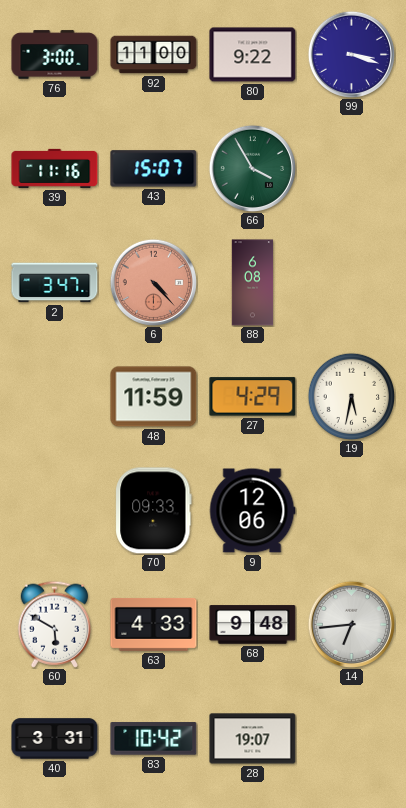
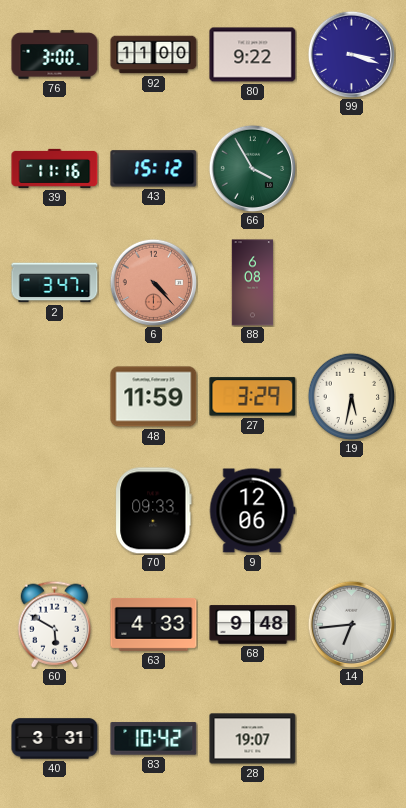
43: 15:07 -> 15:12 (154, 169)
27: 4:29 -> 3:29 (253, 397)
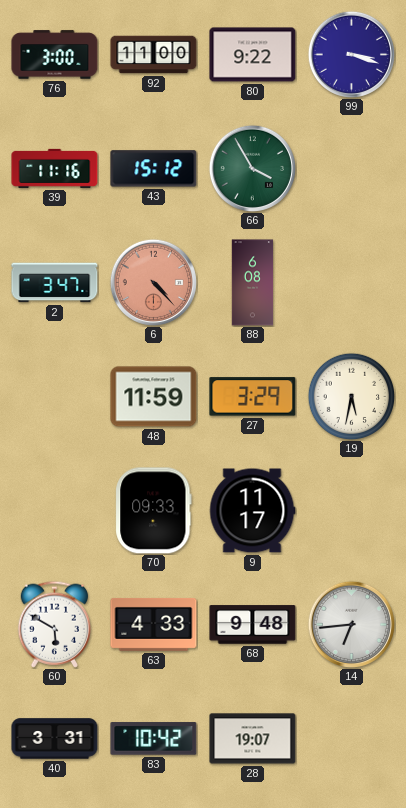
9: 12:06 -> 11:17 (252, 511)
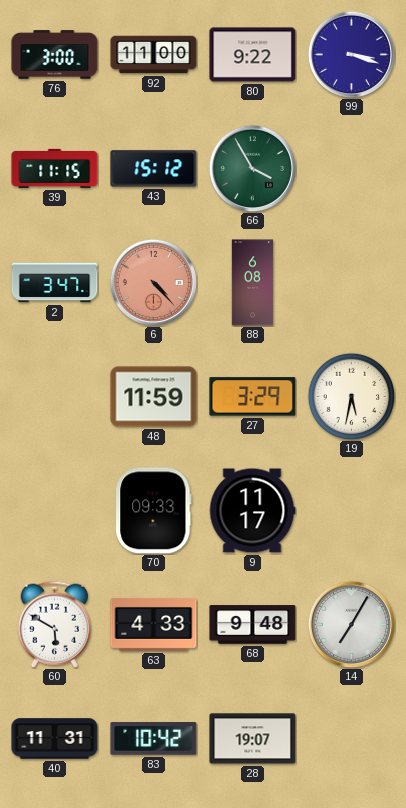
39: 11:16 -> 11:15 (55, 168)
14: 6:44 -> 7:05 (351, 624)
40: 3:31 -> 11:31 (55, 739)
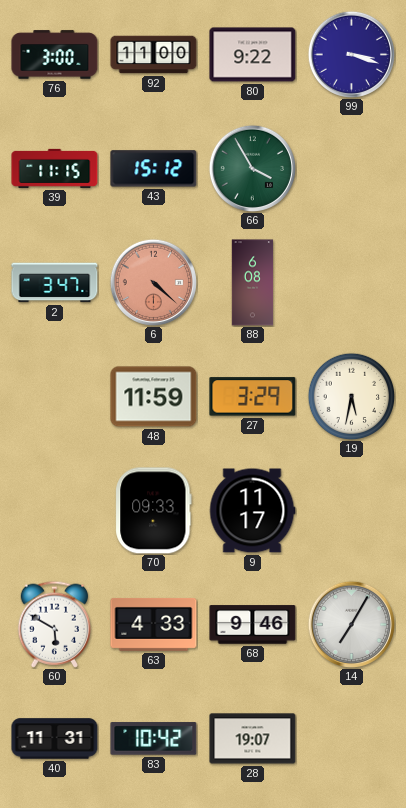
6: 4:23 -> 4:22 (153, 282)
68: 9:48 -> 9:46 (253, 625)
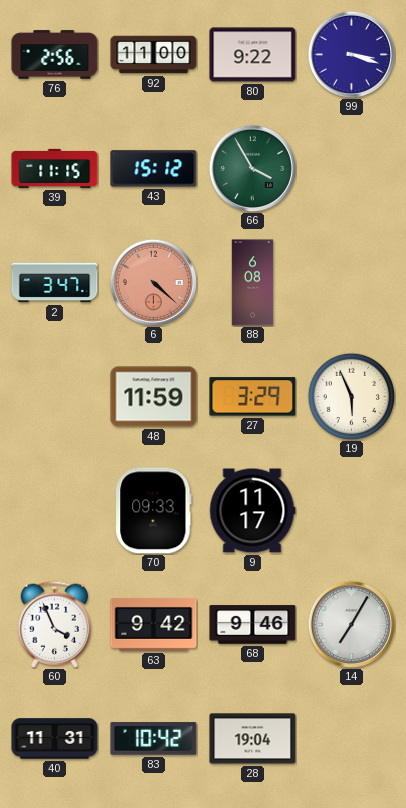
76: 3:00 -> 2:56 (55, 55)
19: 5:32 -> 5:56 (351, 396)
60: 5:50 -> 3:56 (55, 624)
63: 4:33 -> 9:42 (154, 624)
28: 19:07 -> 19:04 (253, 739)
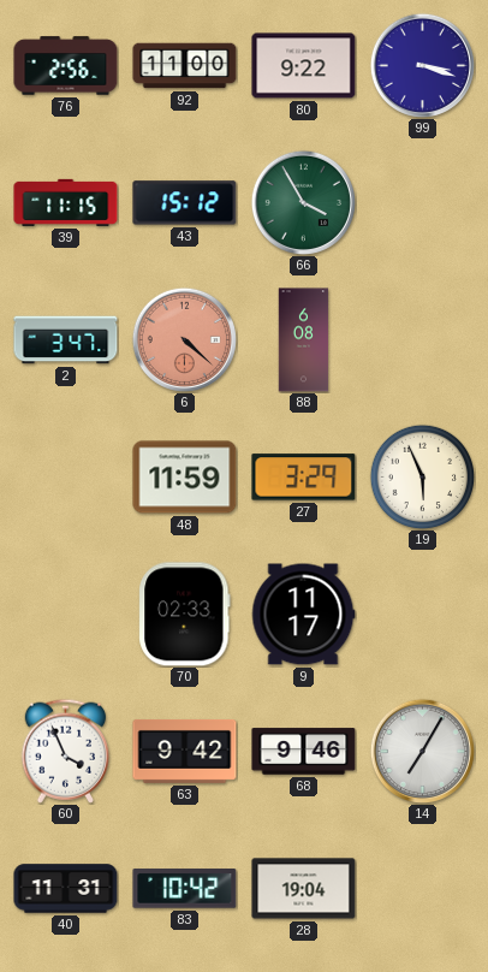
70: 09:33 -> 02:33 (185, 615)
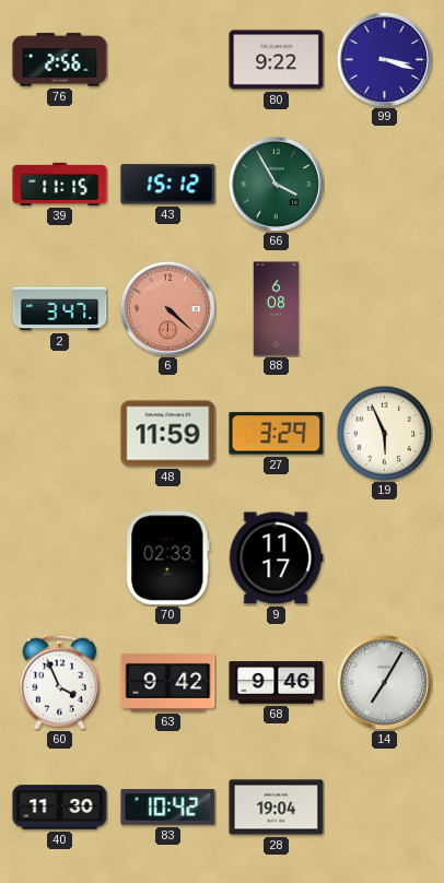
92: 11:00 -> none (185, 66)
40: 11:31 -> 11:30 (60, 808)
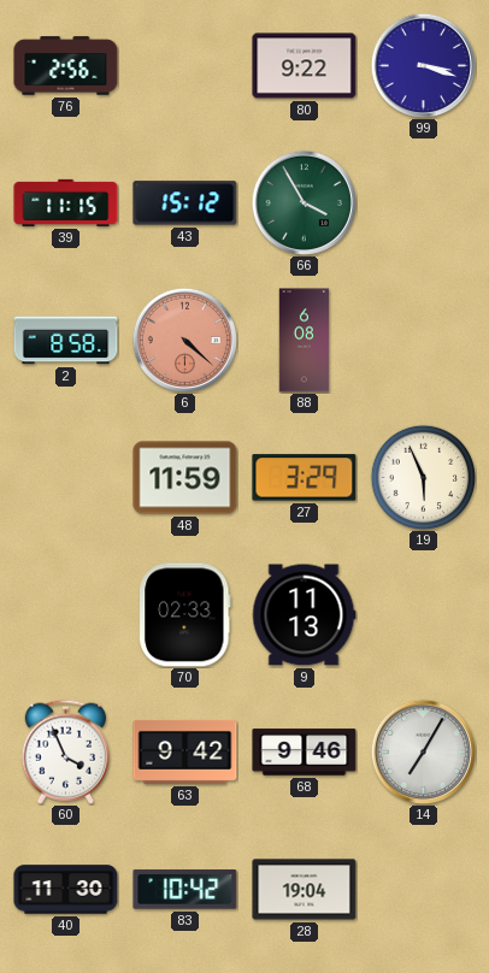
2: 3:47 -> 8:58 (66, 341)
9: 11:17 -> 11:13 (304, 615)
